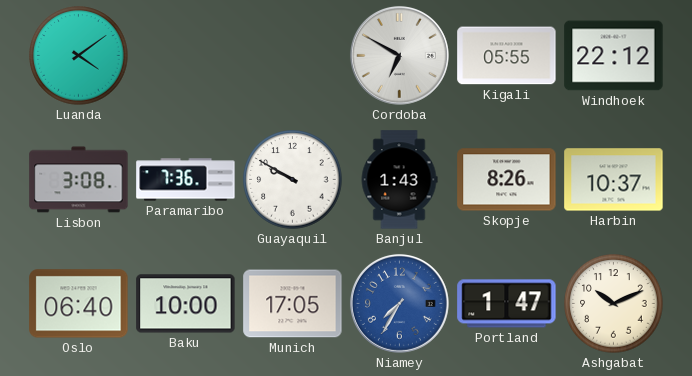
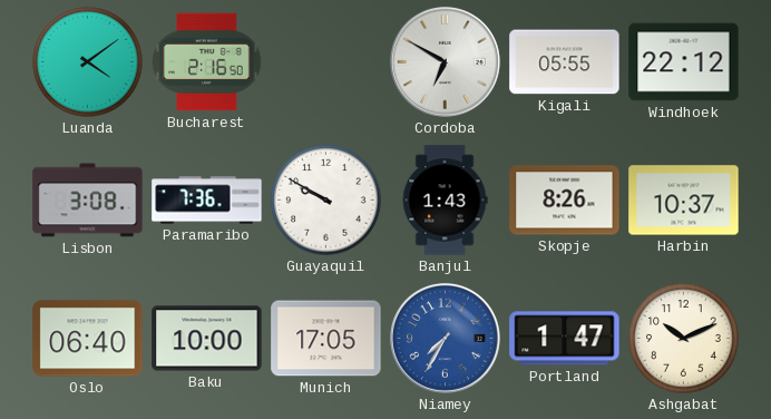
Bucharest: none -> 2:16 (207, 62)
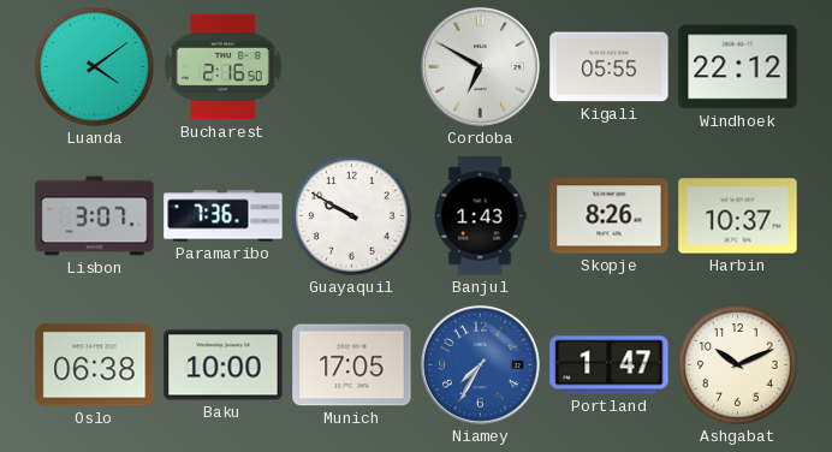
Lisbon: 3:08 -> 3:07 (95, 216)
Oslo: 06:40 -> 06:38 (95, 365)
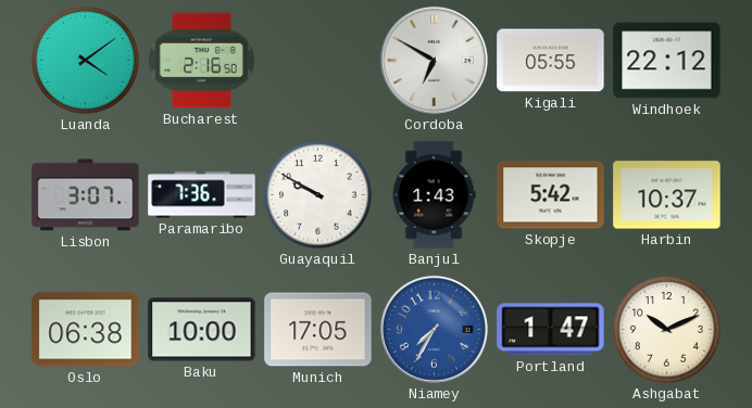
Skopje: 8:26 -> 5:42 (551, 195)
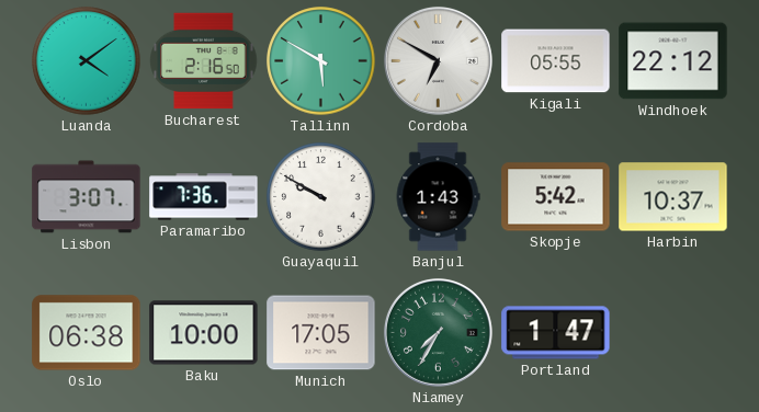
Tallinn: none -> 5:50 (321, 61)
Niamey dial: blue -> green (438, 332)
Ashgabat: 10:11 -> none (667, 330)
